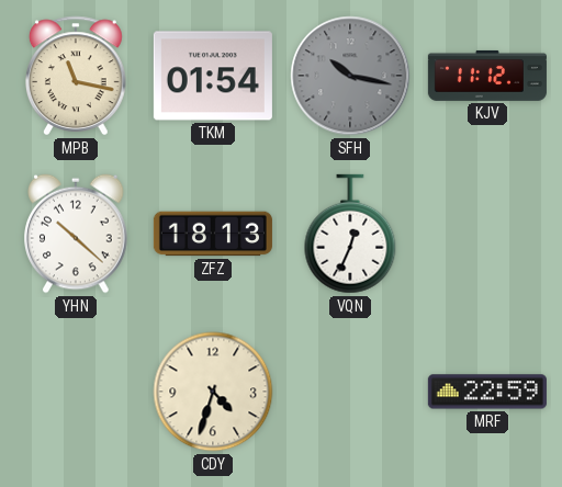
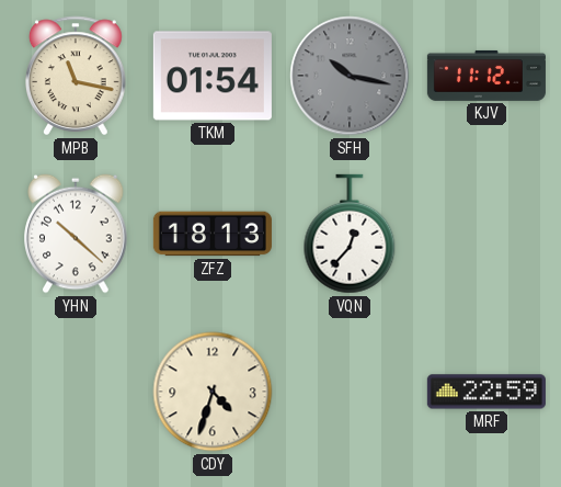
VQN: 12:34 -> 12:37 (350, 234)
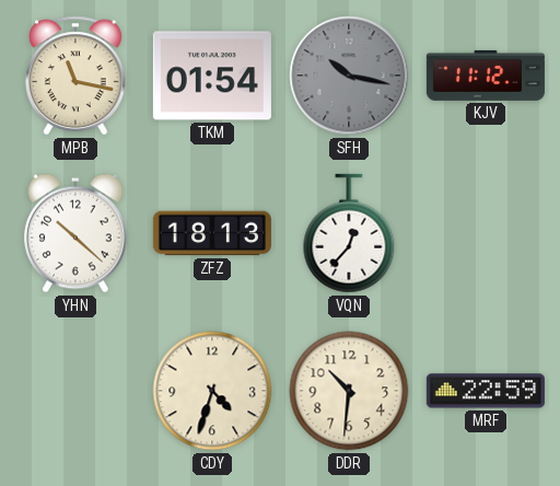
DDR: none -> 10:31 (349, 391)
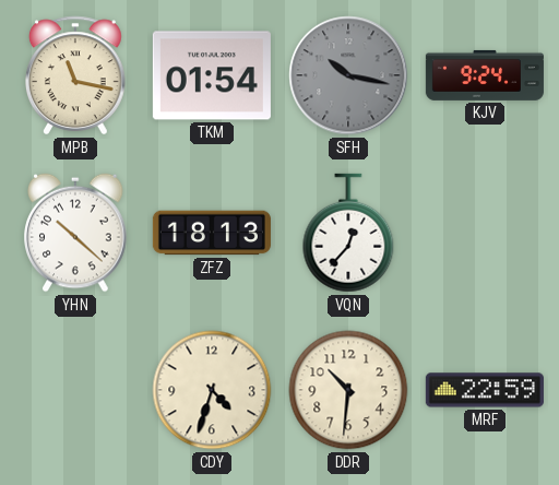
KJV: 11:12 -> 9:24 (485, 75)
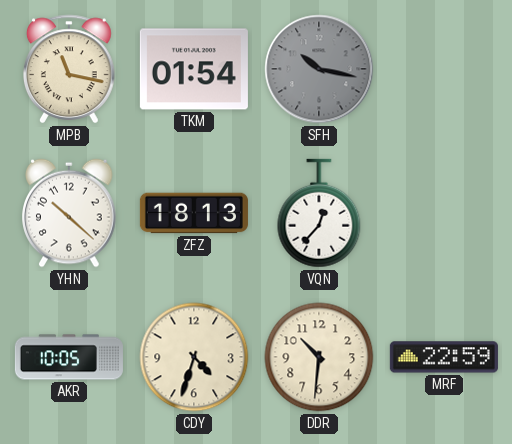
KJV: 9:24 -> none (485, 75)
AKR: none -> 10:05 (69, 357)
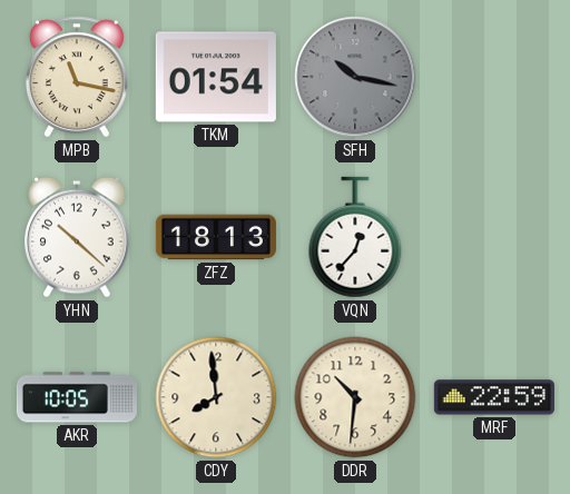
CDY: 4:33 -> 7:59 (216, 397)
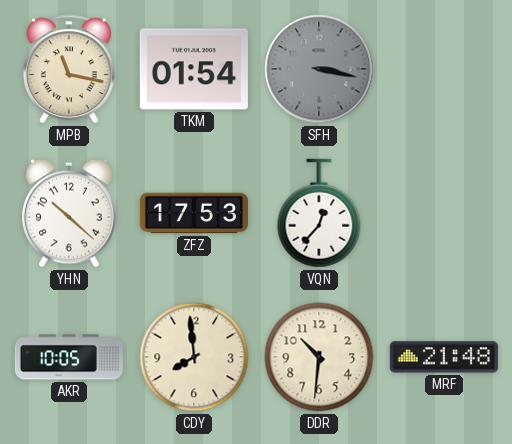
SFH: 10:17 -> 3:17 (319, 69)
ZFZ: 18:13 -> 17:53 (194, 213)
MRF: 22:59 -> 21:48 (444, 357)
